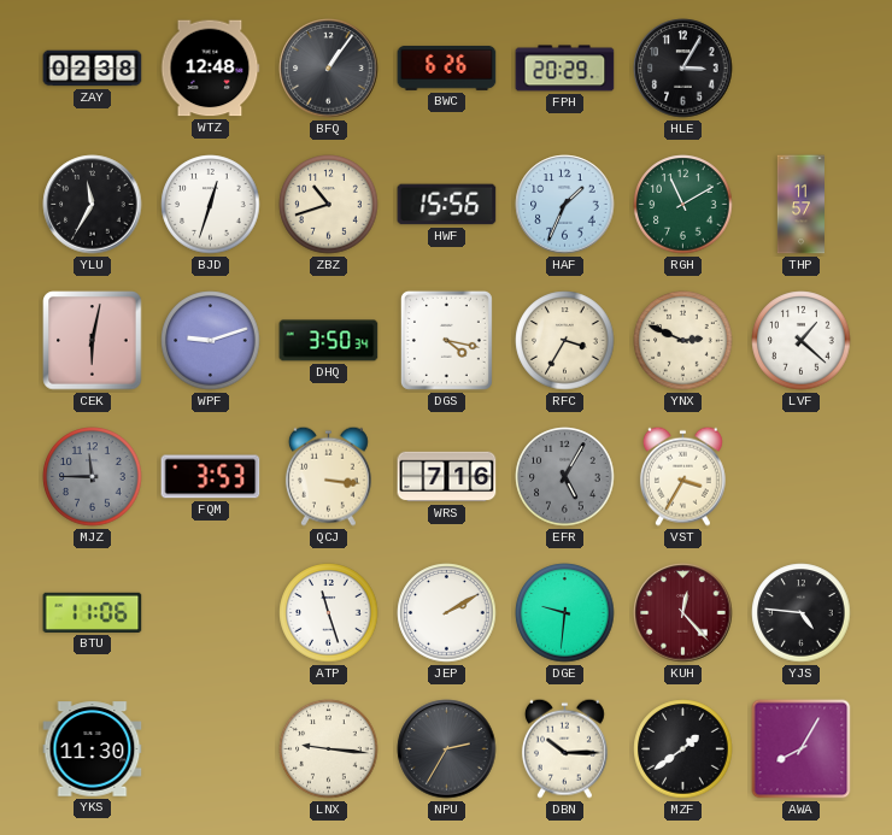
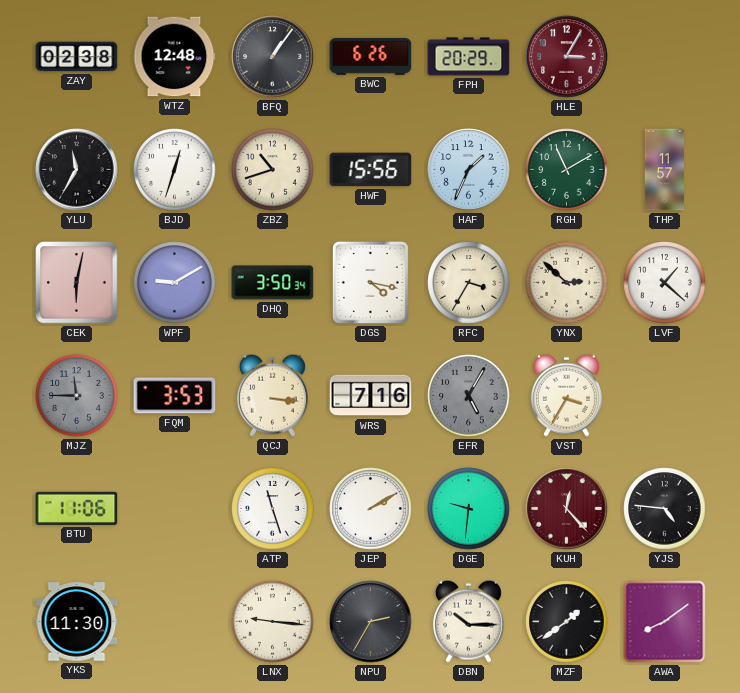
HLE dial: black -> burgundy (567, 57)
WPF: 9:12 -> 9:10 (175, 283)
YNX: 2:49 -> 2:52 (567, 283)
AWA: 8:05 -> 8:09 (665, 622)
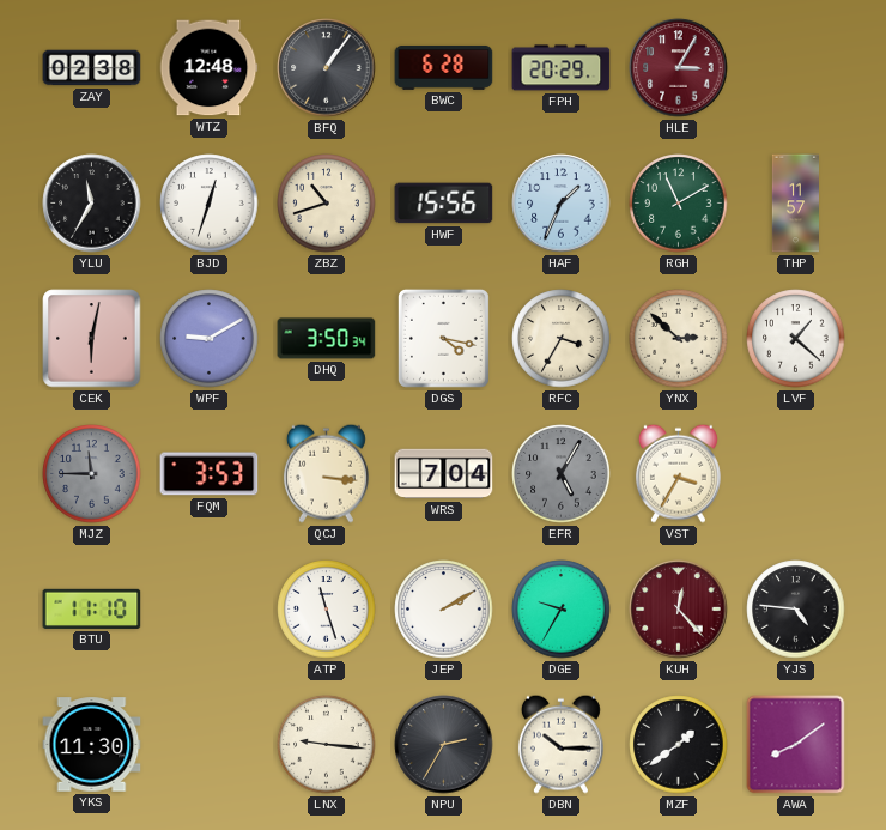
BWC: 6:26 -> 6:28 (444, 67)
WRS: 7:16 -> 7:04 (444, 474)
BTU: 11:06 -> 11:10 (92, 608)
DGE: 9:31 -> 9:35 (562, 610)
